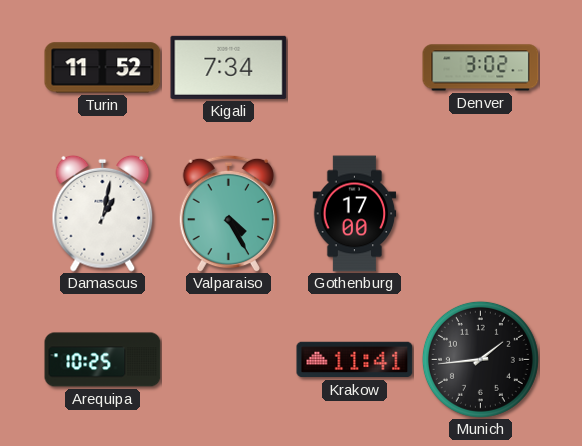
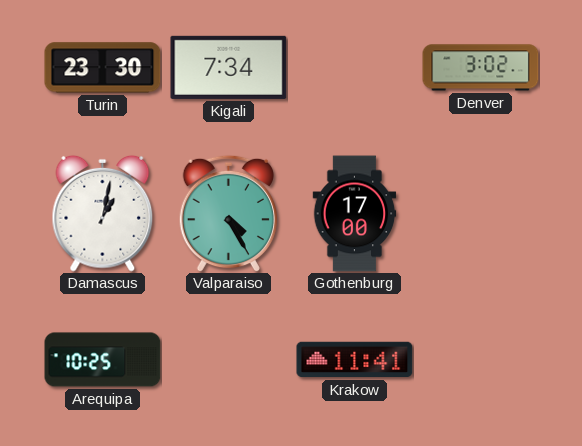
Turin: 11:52 -> 23:30 (103, 68)
Munich: 1:44 -> none (480, 359)
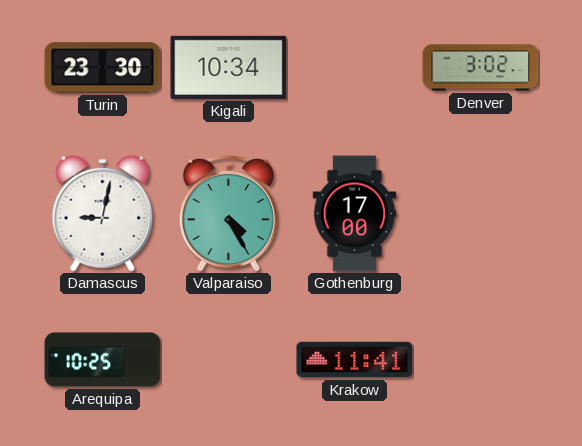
Kigali: 7:34 -> 10:34 (229, 67)
Damascus: 1:02 -> 9:02 (103, 213)
